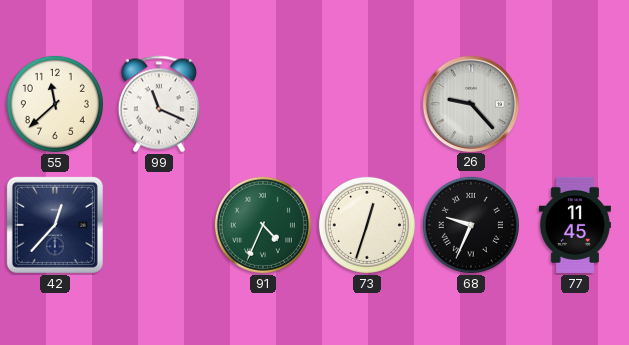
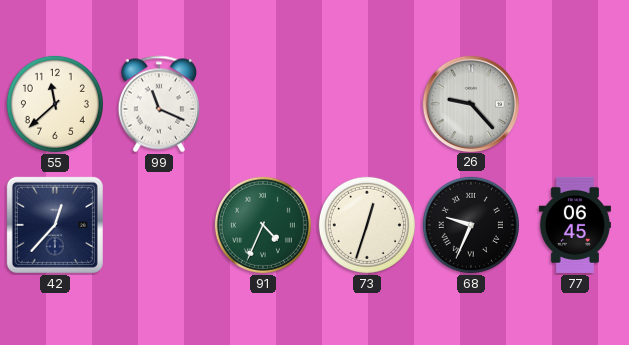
77: 11:45 -> 06:45 (575, 225)
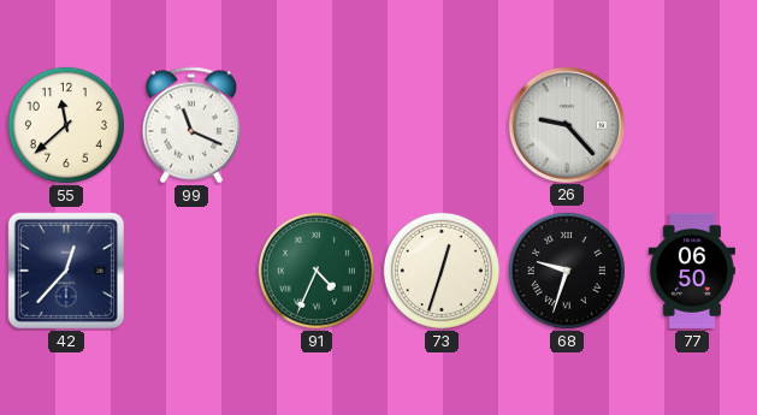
68: 9:34 -> 9:33 (567, 271)
77: 06:45 -> 06:50 (692, 271)
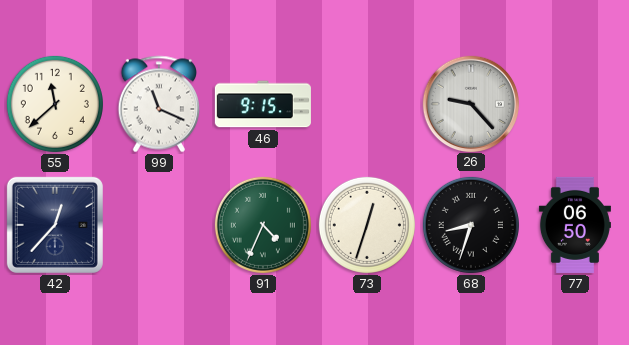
46: none -> 9:15 (263, 104)
68: 9:33 -> 8:33 (471, 225)
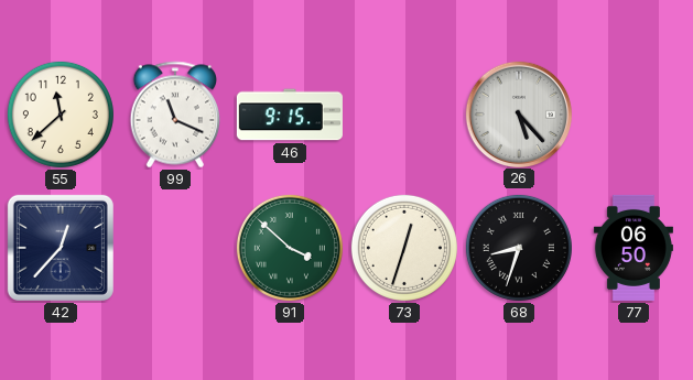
26: 9:23 -> 5:23 (518, 113)
91: 4:34 -> 3:52 (290, 248)
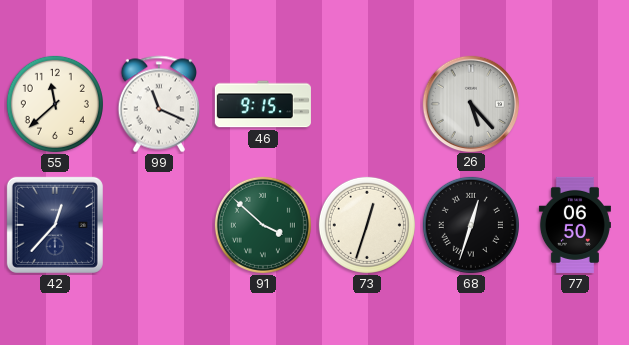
68: 8:33 -> 12:33 (471, 225)
